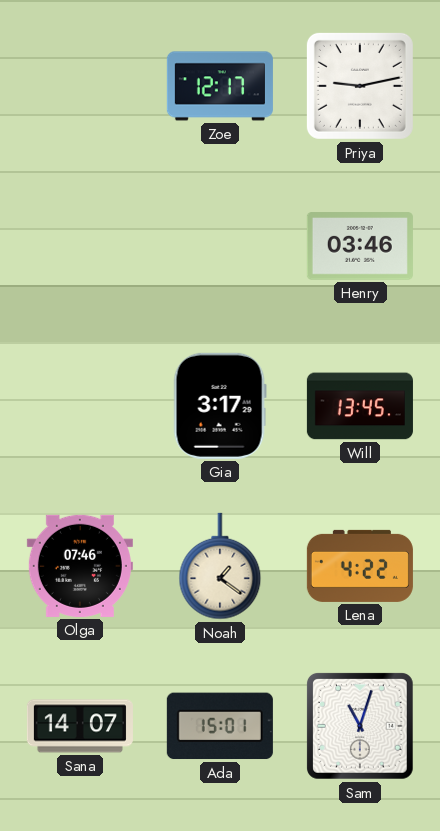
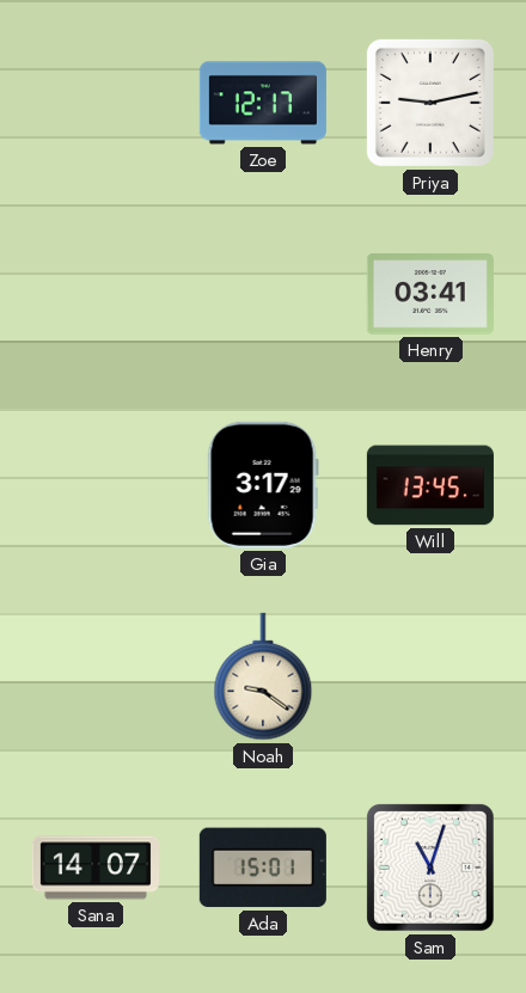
Henry: 03:46 -> 03:41 (430, 294)
Olga: 07:46 -> none (80, 566)
Noah: 1:21 -> 9:21 (263, 676)
Lena: 4:22 -> none (360, 566)
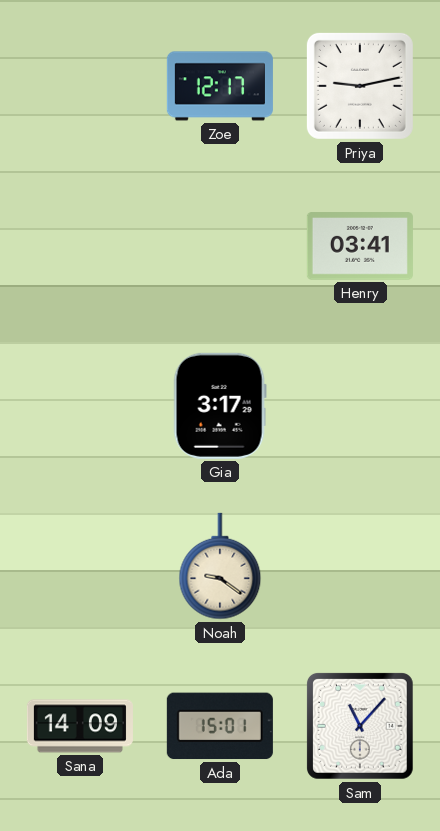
Will: 13:45 -> none (430, 485)
Sana: 14:07 -> 14:09 (80, 726)
Sam: 11:03 -> 11:07 (361, 727)
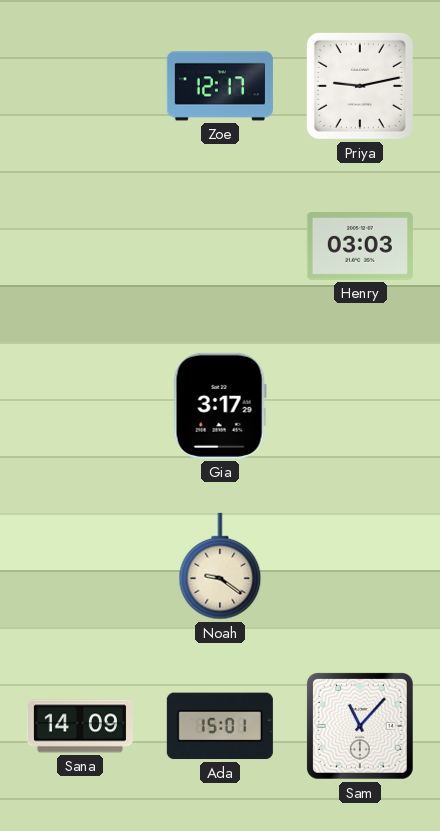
Henry: 03:41 -> 03:03 (360, 246)
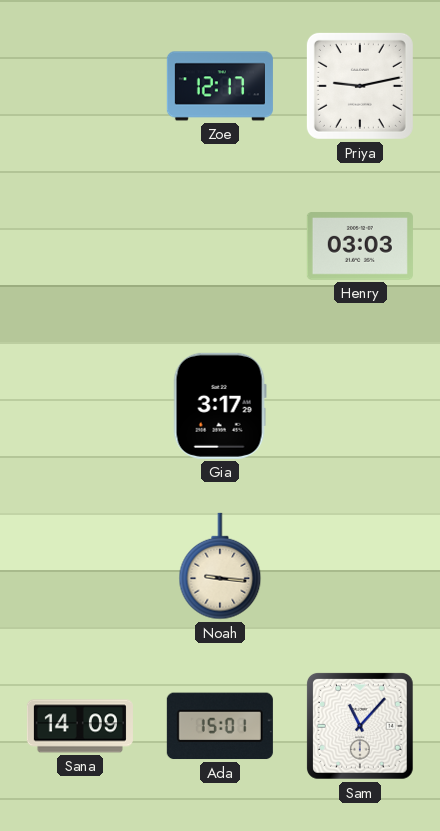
Noah: 9:21 -> 9:16 (220, 566)
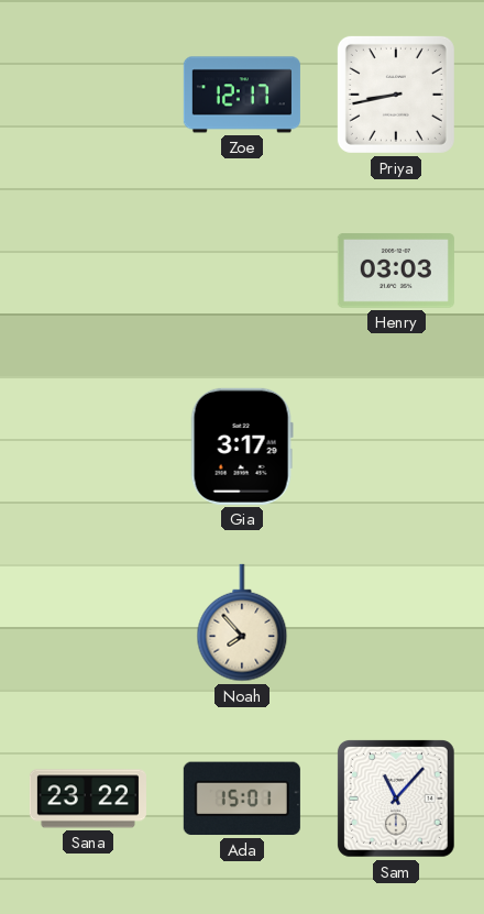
Priya: 9:13 -> 8:43 (396, 95)
Noah: 9:16 -> 7:53 (242, 623)
Sana: 14:09 -> 23:22 (88, 799)
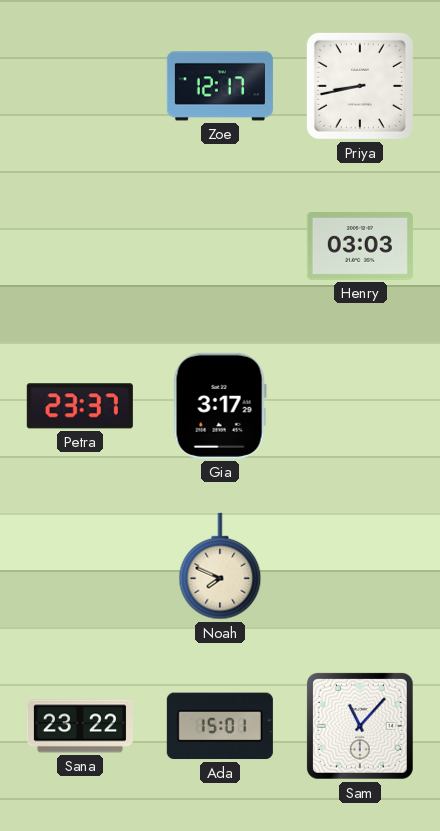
Petra: none -> 23:37 (80, 406)
Noah: 7:53 -> 7:49 (220, 566)
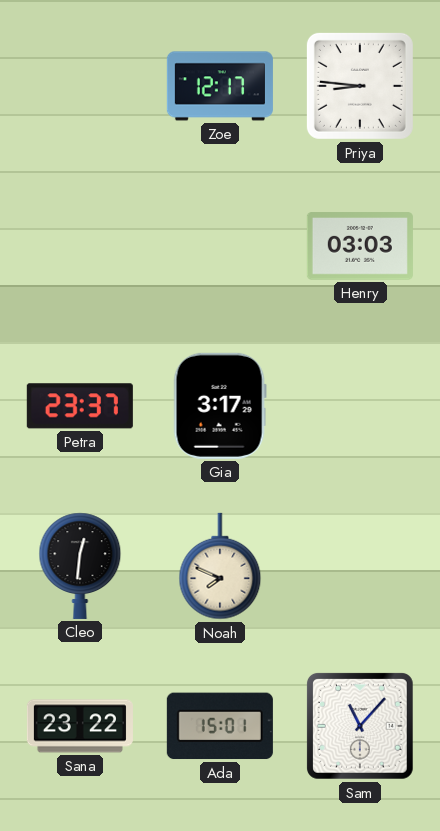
Priya: 8:43 -> 8:46 (360, 86)
Cleo: none -> 12:31 (80, 566)
